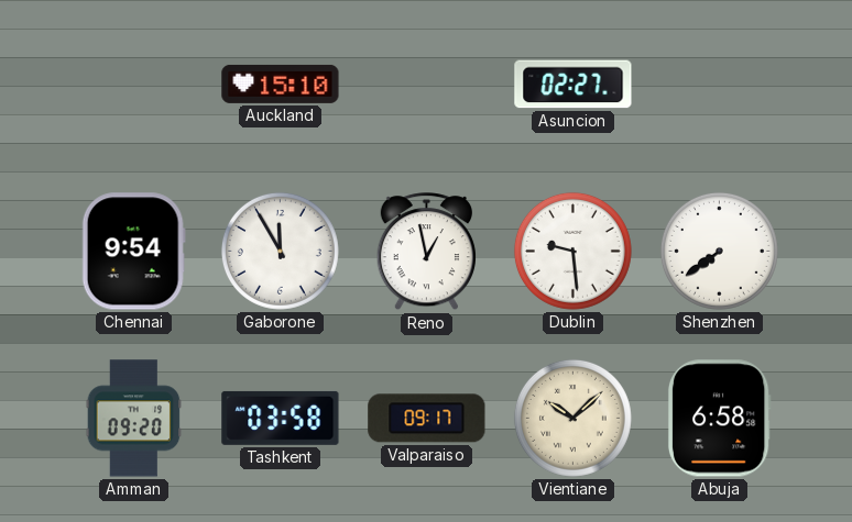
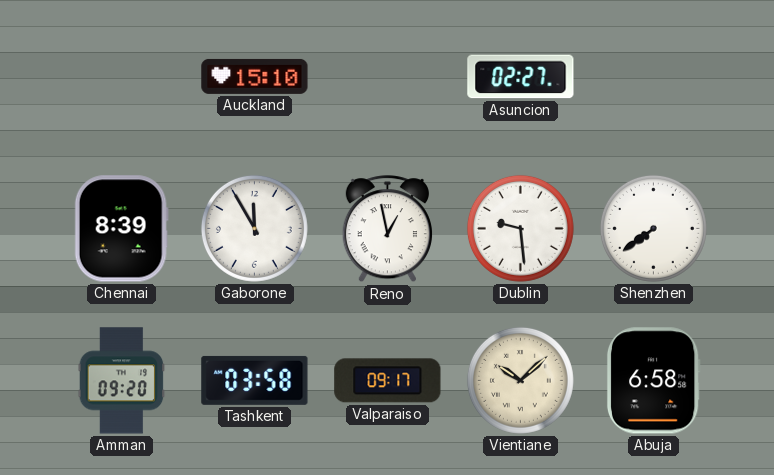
Chennai: 9:54 -> 8:39 (121, 229)
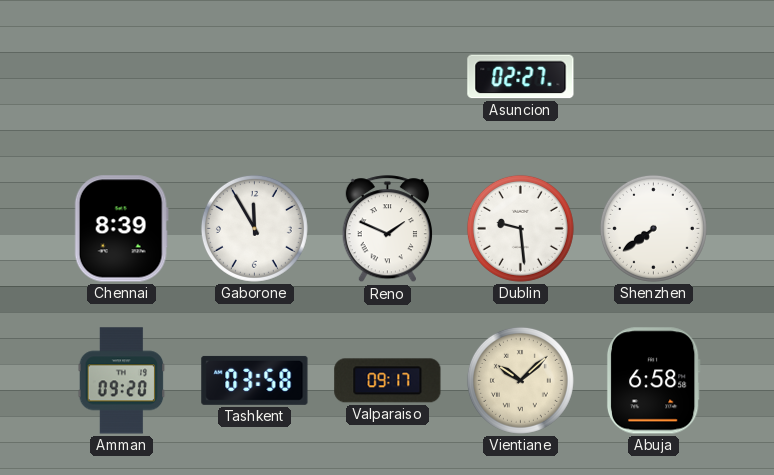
Auckland: 15:10 -> none (255, 76)
Reno: 12:58 -> 1:49 (387, 229)
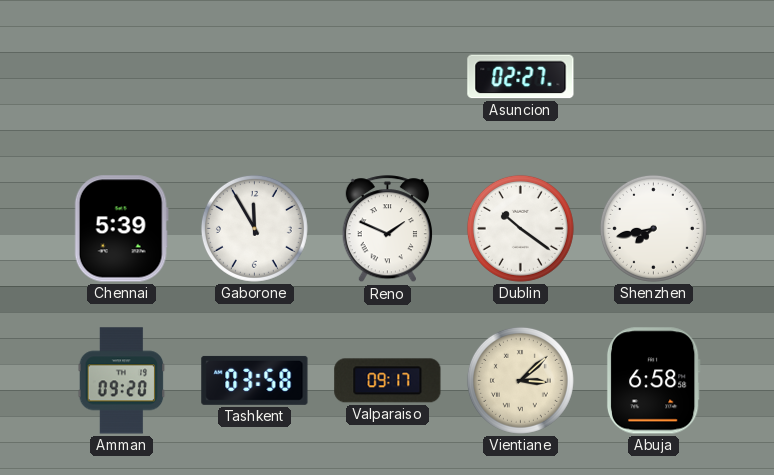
Chennai: 8:39 -> 5:39 (121, 229)
Dublin: 9:29 -> 10:21 (520, 228)
Shenzhen: 7:39 -> 7:43 (653, 228)
Vientiane: 10:08 -> 3:08 (520, 380)
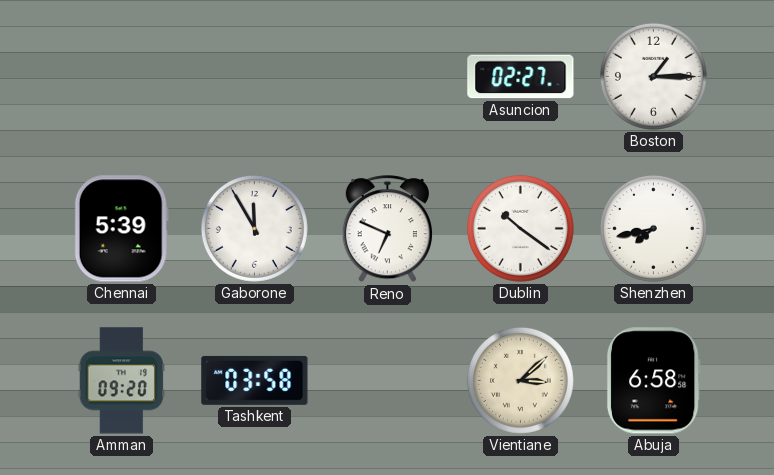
Boston: none -> 1:15 (653, 76)
Reno: 1:49 -> 6:49 (387, 229)
Valparaiso: 09:17 -> none (388, 381)
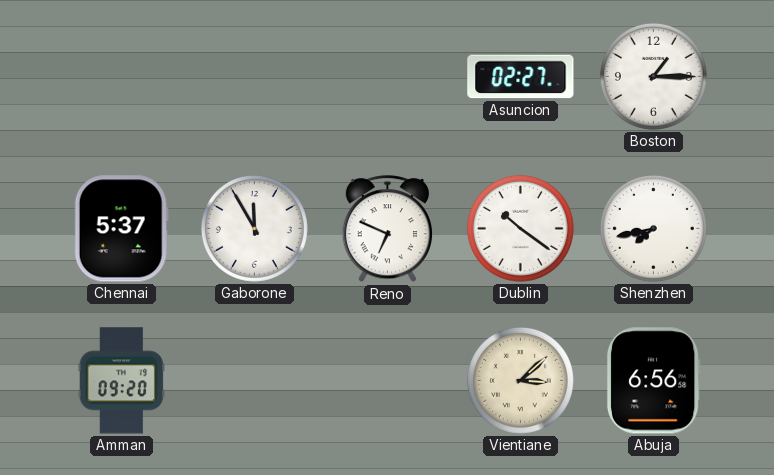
Chennai: 5:39 -> 5:37 (121, 229)
Tashkent: 03:58 -> none (255, 380)
Abuja: 6:58 -> 6:56 (653, 381)
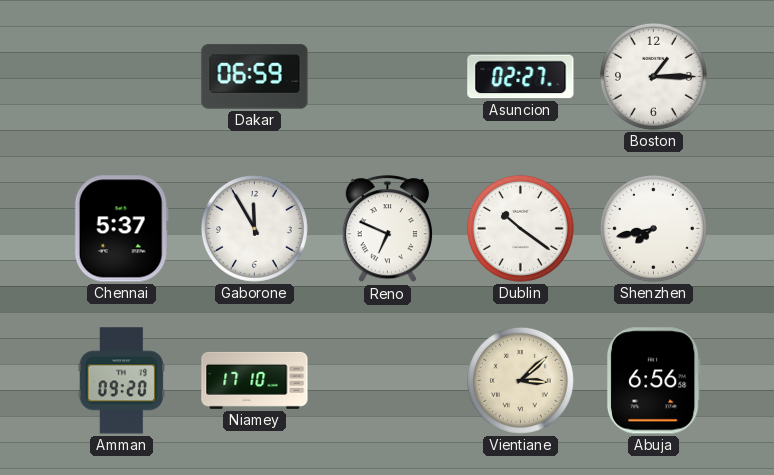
Dakar: none -> 06:59 (255, 77)
Niamey: none -> 17:10 (255, 380)
